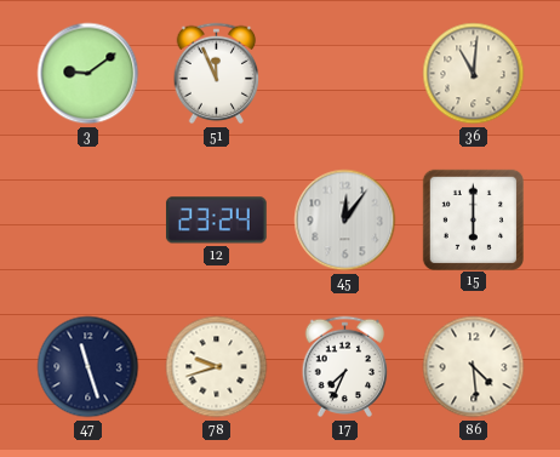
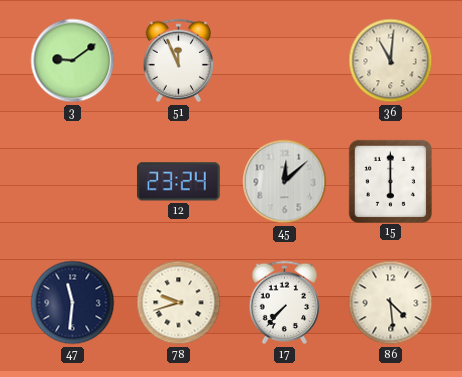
45: 12:06 -> 12:08 (285, 182)
47: 11:27 -> 11:31 (73, 303)
17: 7:34 -> 7:37 (285, 303)
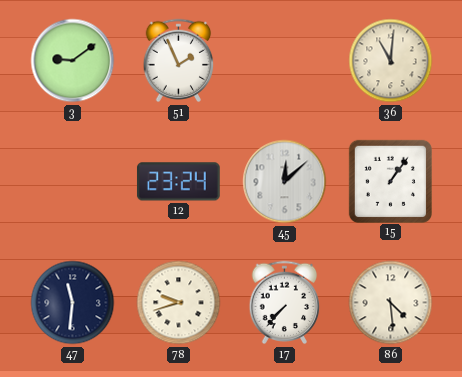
51: 11:56 -> 1:56 (179, 61)
15: 6:00 -> 1:06 (390, 181)
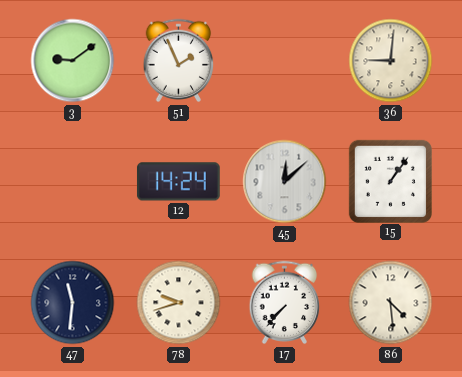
36: 11:01 -> 9:01 (391, 61)
12: 23:24 -> 14:24 (178, 182)
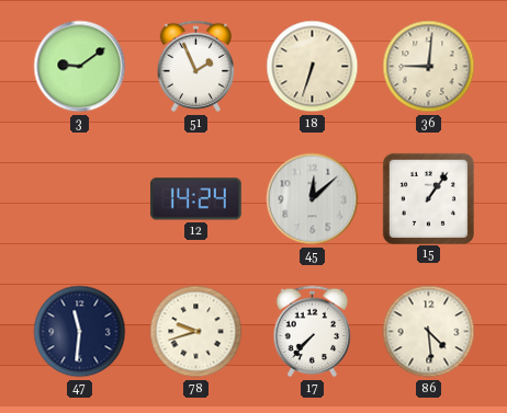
18: none -> 6:33 (313, 67)
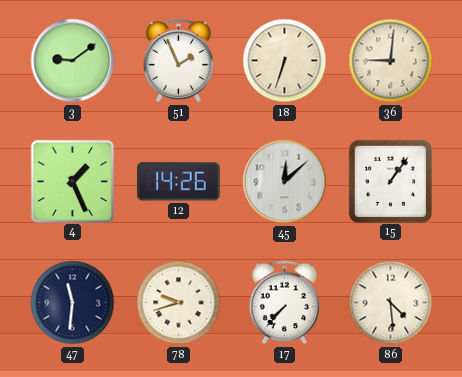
4: none -> 1:26 (72, 181)
12: 14:24 -> 14:26 (178, 182)
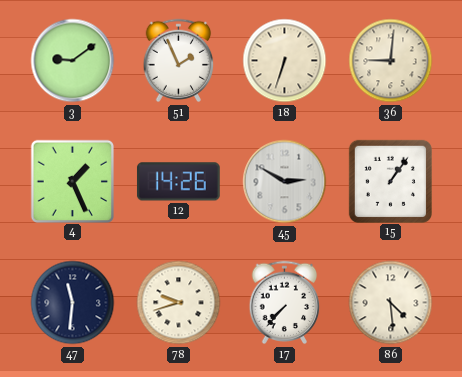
45: 12:08 -> 2:50 (285, 182)
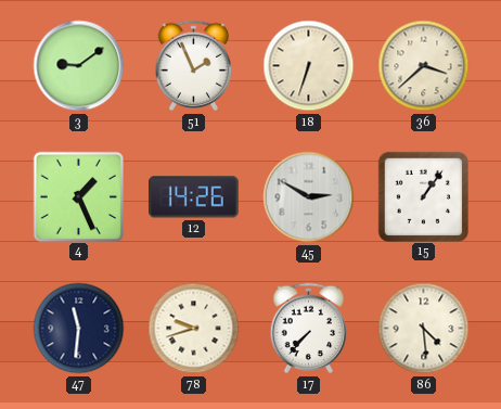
36: 9:01 -> 3:38 (424, 66)
